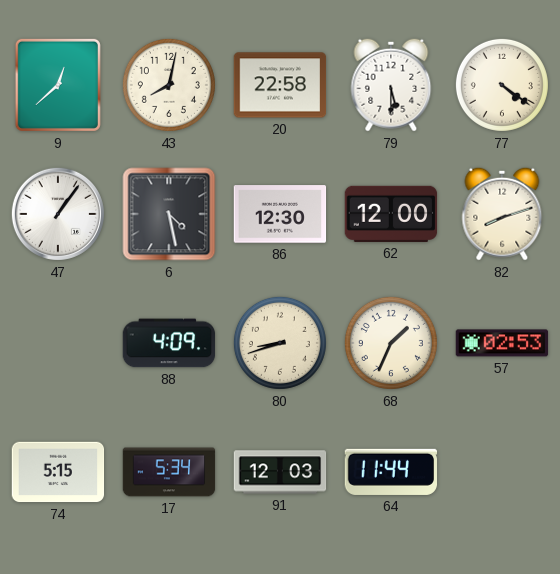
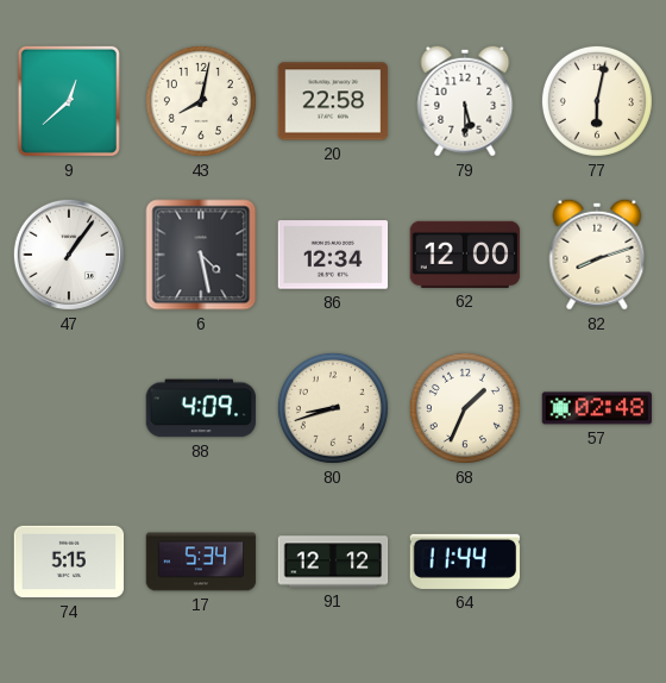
77: 4:21 -> 6:02 (597, 101)
86: 12:30 -> 12:34 (333, 255)
57: 02:53 -> 02:48 (597, 408)
91: 12:03 -> 12:12 (333, 562)
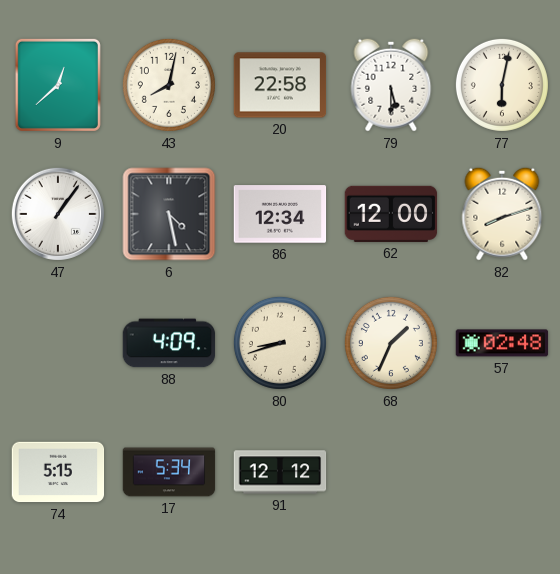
64: 11:44 -> none (465, 562)
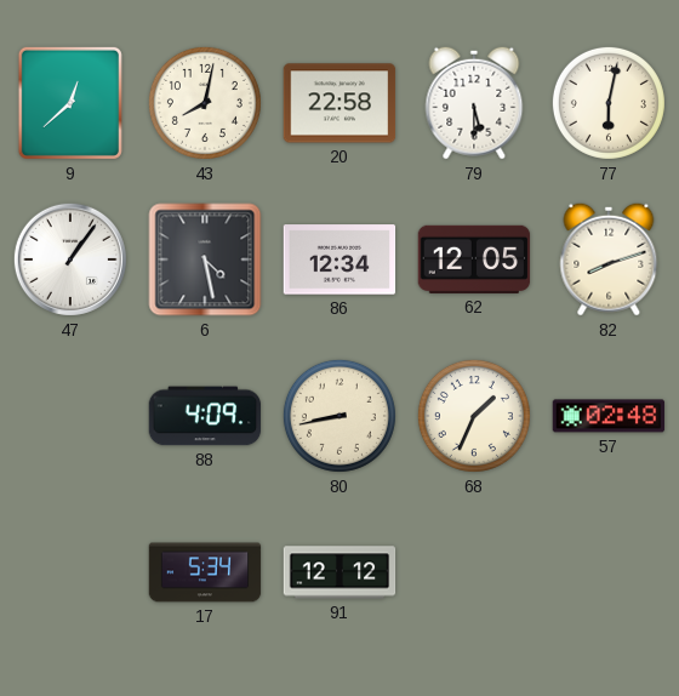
62: 12:00 -> 12:05 (474, 259)
80: 8:42 -> 8:43 (339, 416)
74: 5:15 -> none (58, 472)
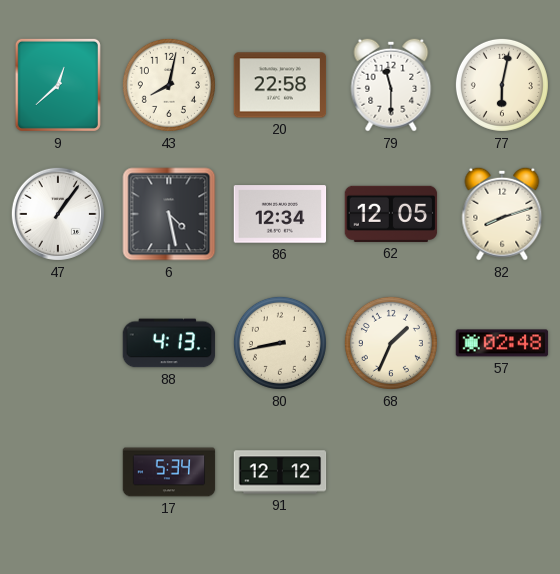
79: 5:30 -> 11:30 (391, 85)
88: 4:09 -> 4:13 (169, 343)
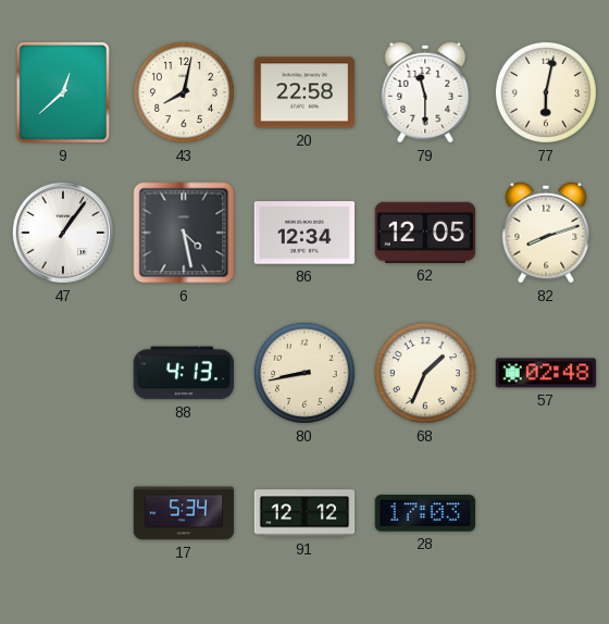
28: none -> 17:03 (425, 513)
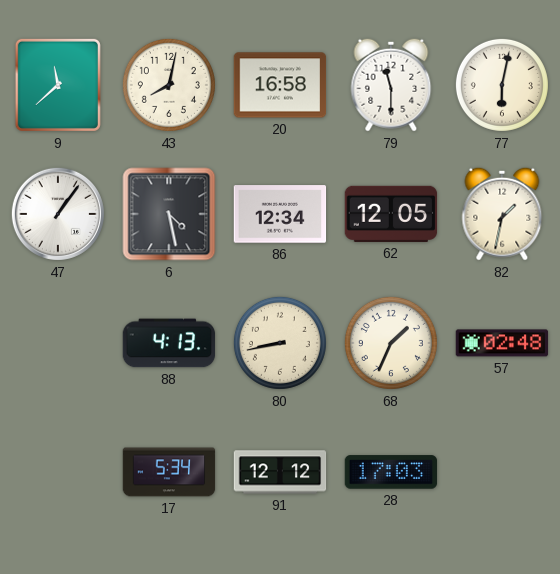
9: 12:38 -> 11:38 (58, 85)
20: 22:58 -> 16:58 (280, 85)
82: 8:12 -> 1:32 (502, 214)
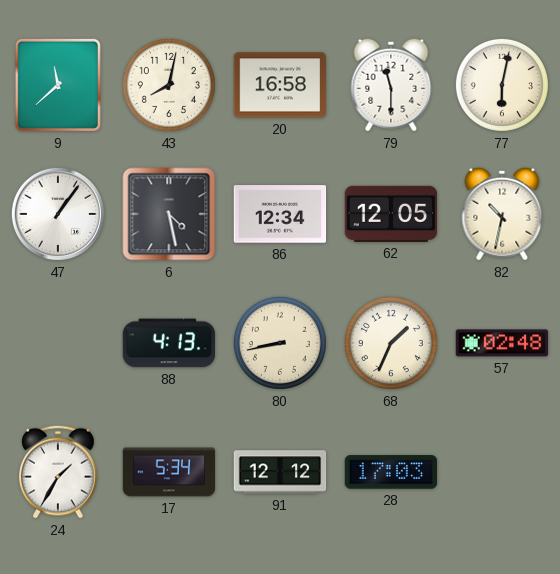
82: 1:32 -> 10:32 (502, 214)
24: none -> 1:35 (58, 472)
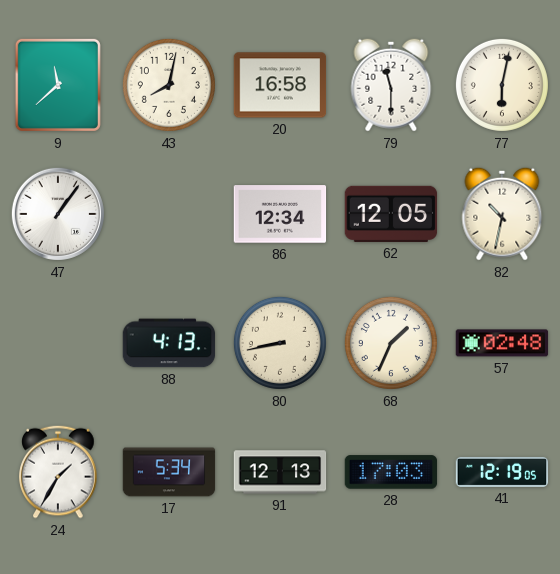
6: 4:28 -> none (169, 214)
91: 12:12 -> 12:13 (280, 472)
41: none -> 12:19 (502, 472)
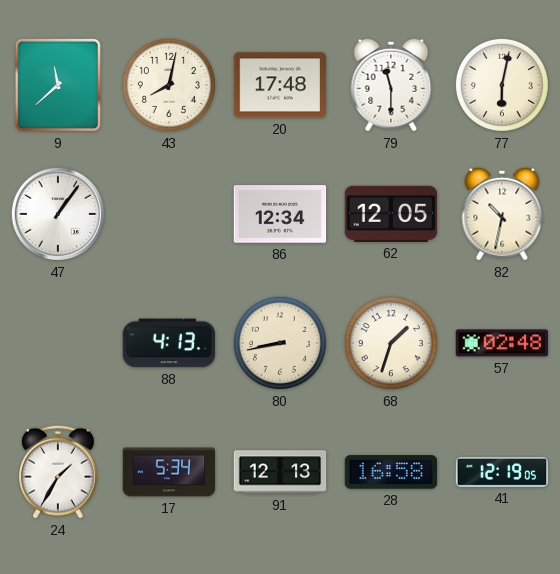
20: 16:58 -> 17:48 (280, 85)
68: 1:34 -> 1:33 (391, 343)
28: 17:03 -> 16:58 (391, 472)
